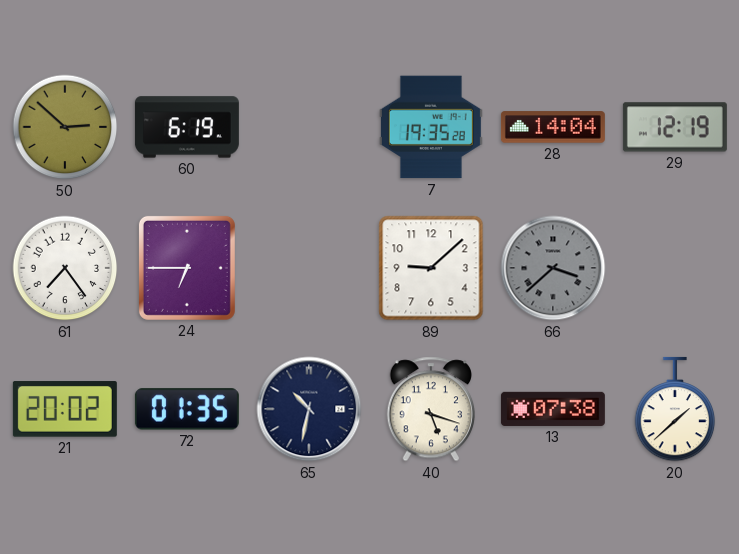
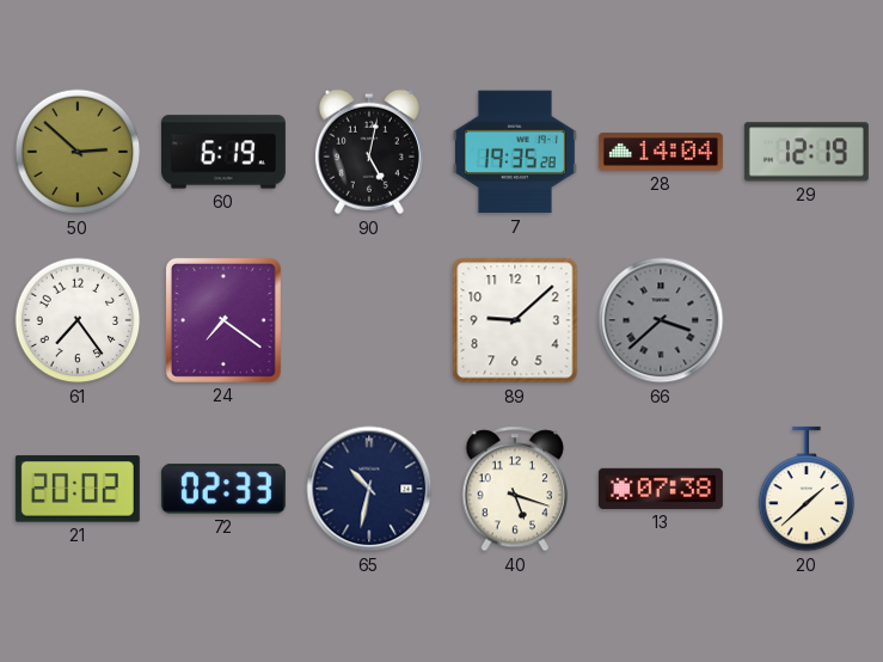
90: none -> 5:02 (369, 152)
24: 6:45 -> 7:21 (223, 320)
72: 01:35 -> 02:33 (223, 489)
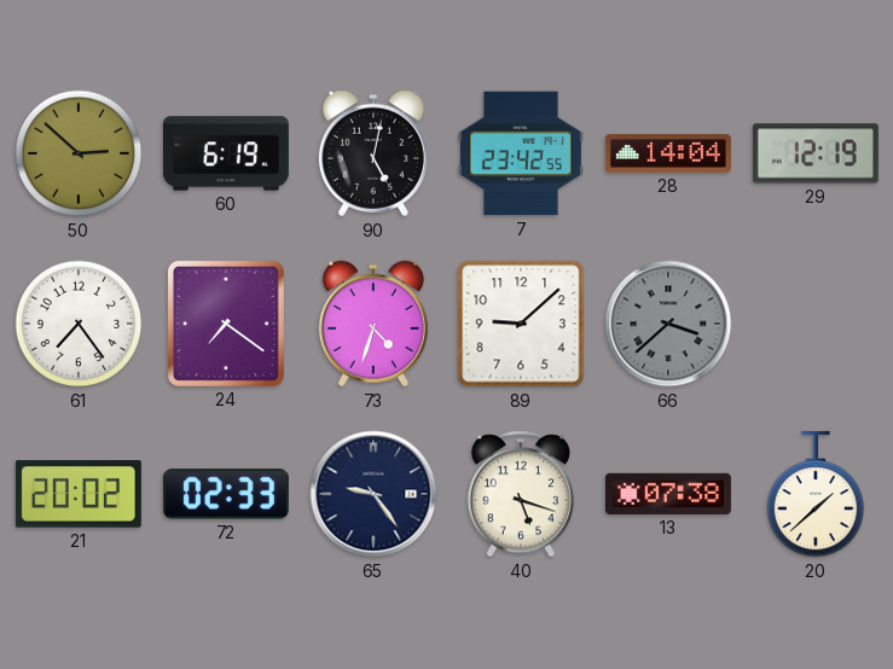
7: 19:35 -> 23:42 (521, 153)
73: none -> 4:33 (373, 324)
65: 10:32 -> 9:24 (373, 494)
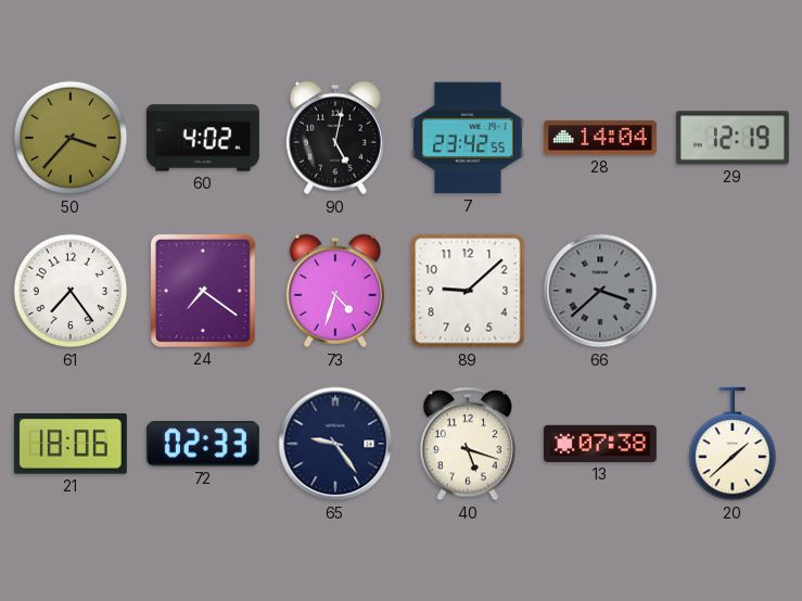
50: 2:52 -> 3:37 (71, 138)
60: 6:19 -> 4:02 (203, 138)
21: 20:02 -> 18:06 (71, 444)
